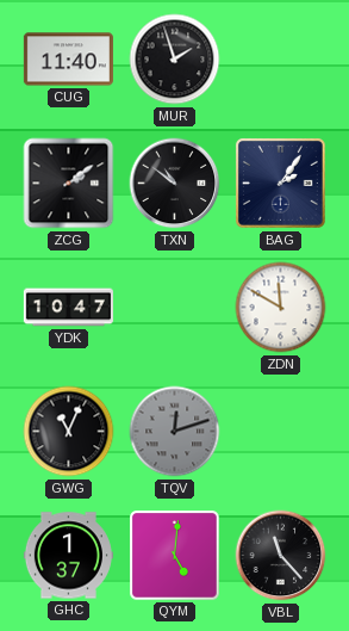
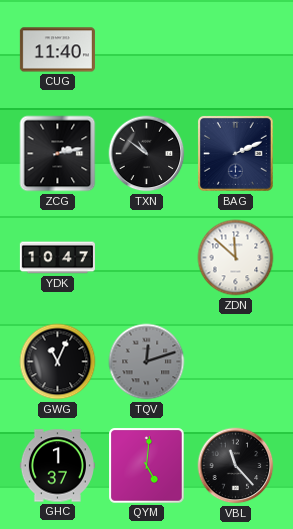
MUR: 1:57 -> none (175, 60)
ZCG: 2:09 -> 2:13 (58, 154)
BAG: 2:06 -> 2:11 (236, 154)
ZDN: 11:50 -> 11:52 (236, 258)
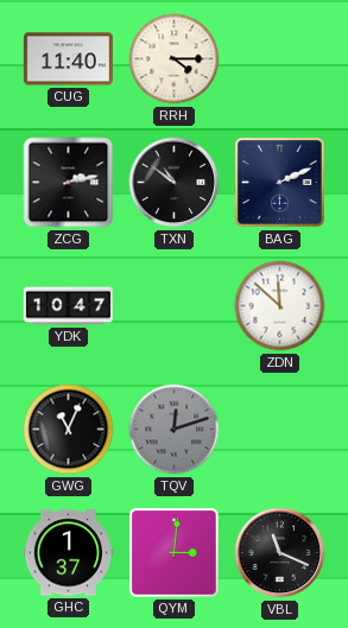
RRH: none -> 4:15 (175, 59)
QYM: 5:01 -> 3:01 (175, 553)
VBL: 11:23 -> 11:19 (280, 553)
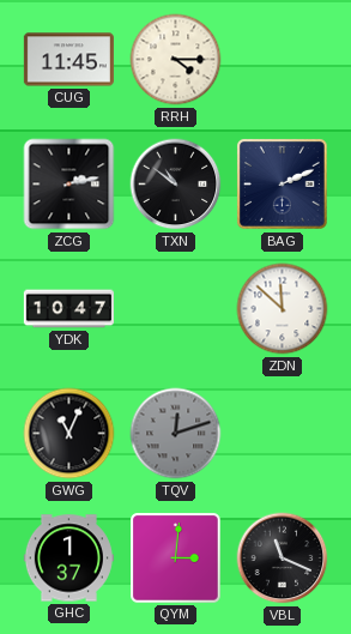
CUG: 11:40 -> 11:45 (68, 60)
